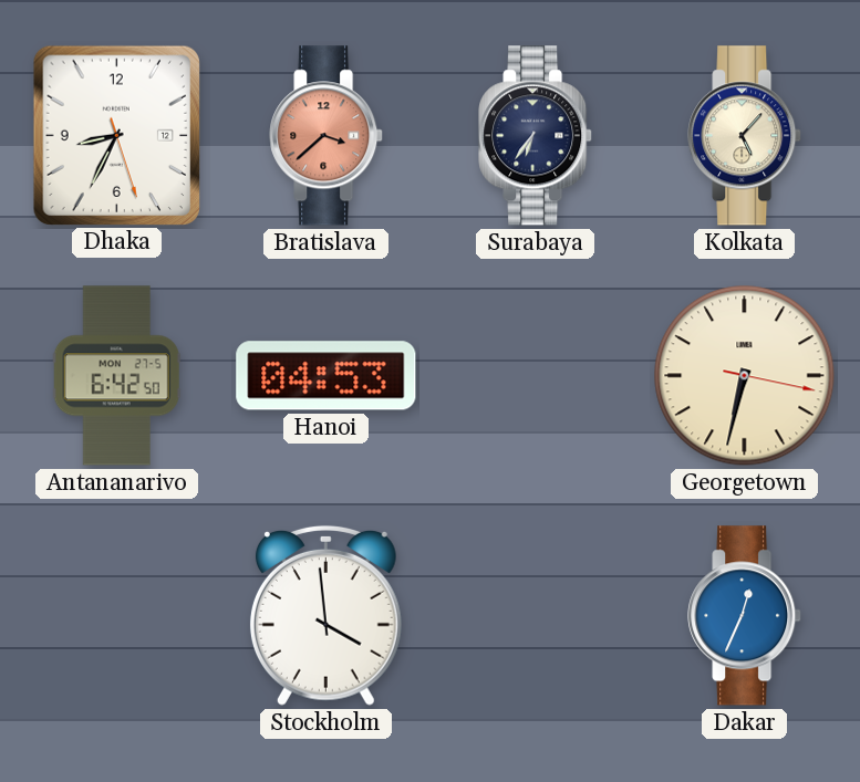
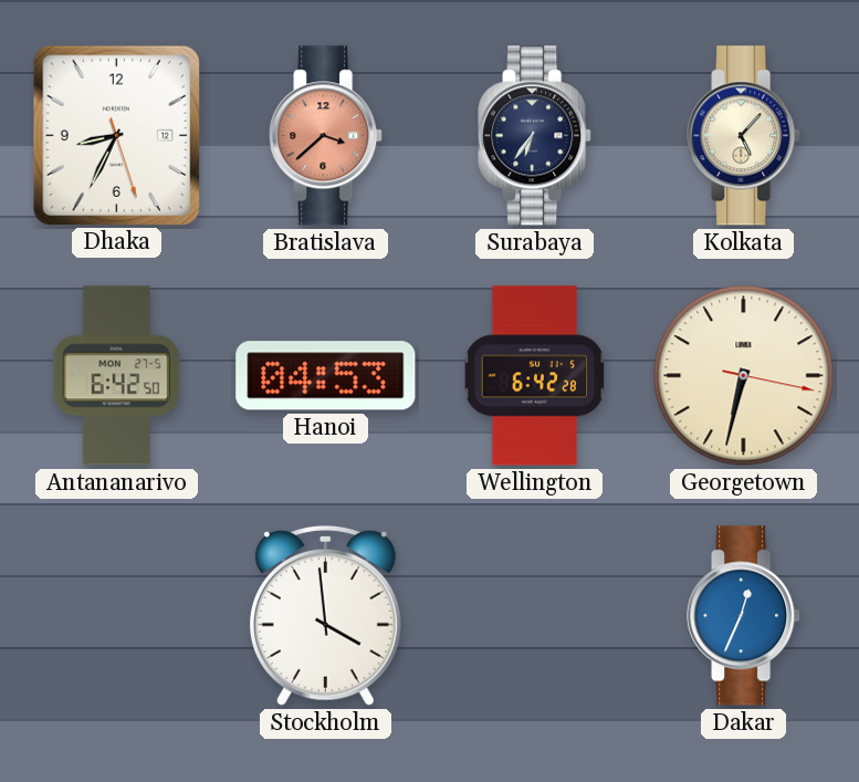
Wellington: none -> 6:42 (535, 376)
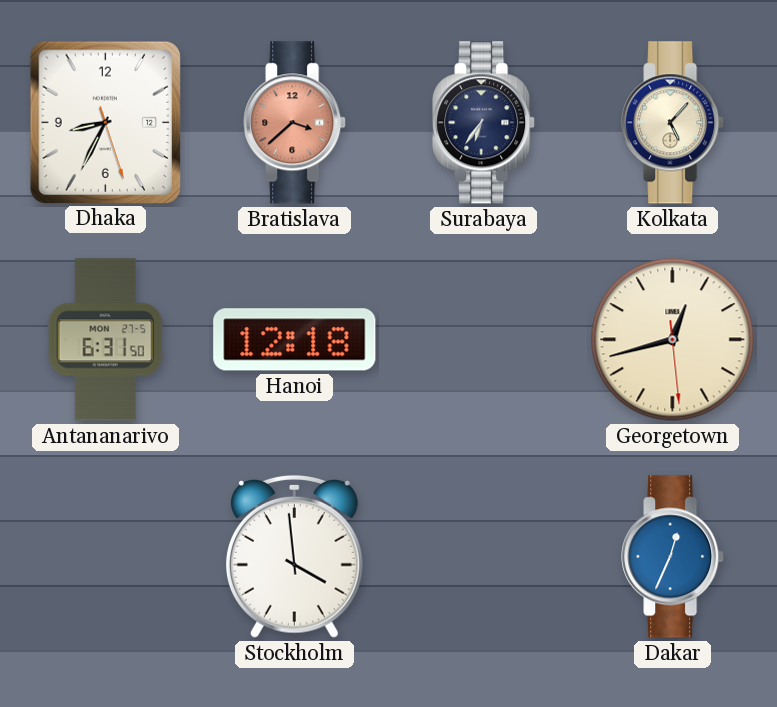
Antananarivo: 6:42 -> 6:31 (105, 340)
Hanoi: 04:53 -> 12:18 (295, 340)
Wellington: 6:42 -> none (535, 376)
Georgetown: 6:32 -> 12:42 (673, 340)
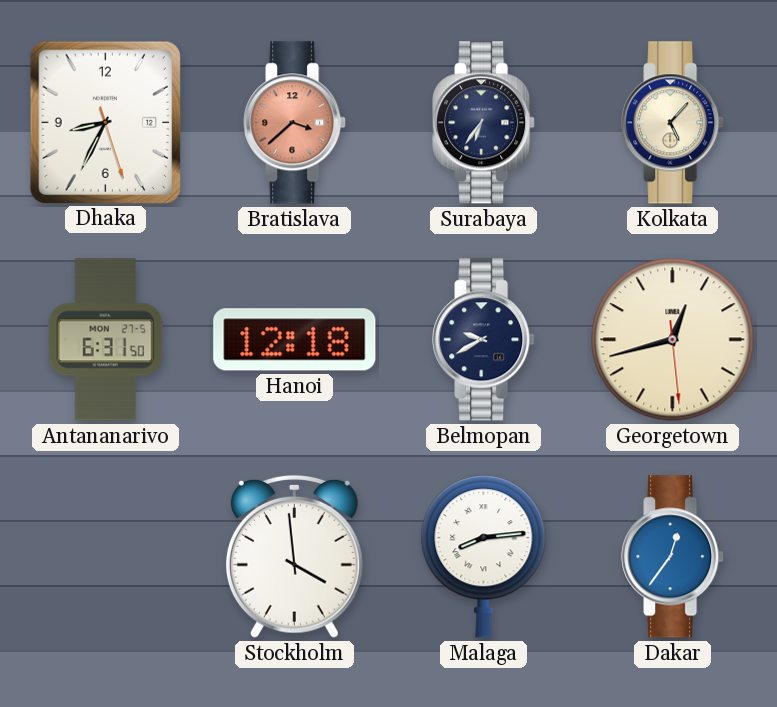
Belmopan: none -> 9:40 (484, 340)
Malaga: none -> 8:14 (484, 557)
Dakar: 12:34 -> 12:36 (673, 557)
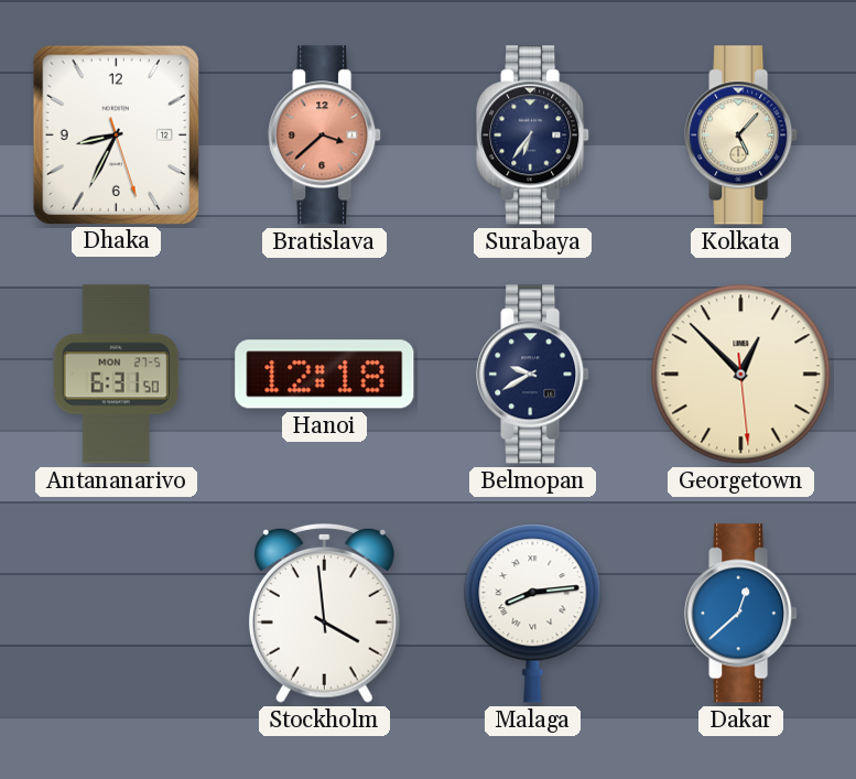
Georgetown: 12:42 -> 12:52 (741, 375)
Dakar: 12:36 -> 12:38 (741, 614)
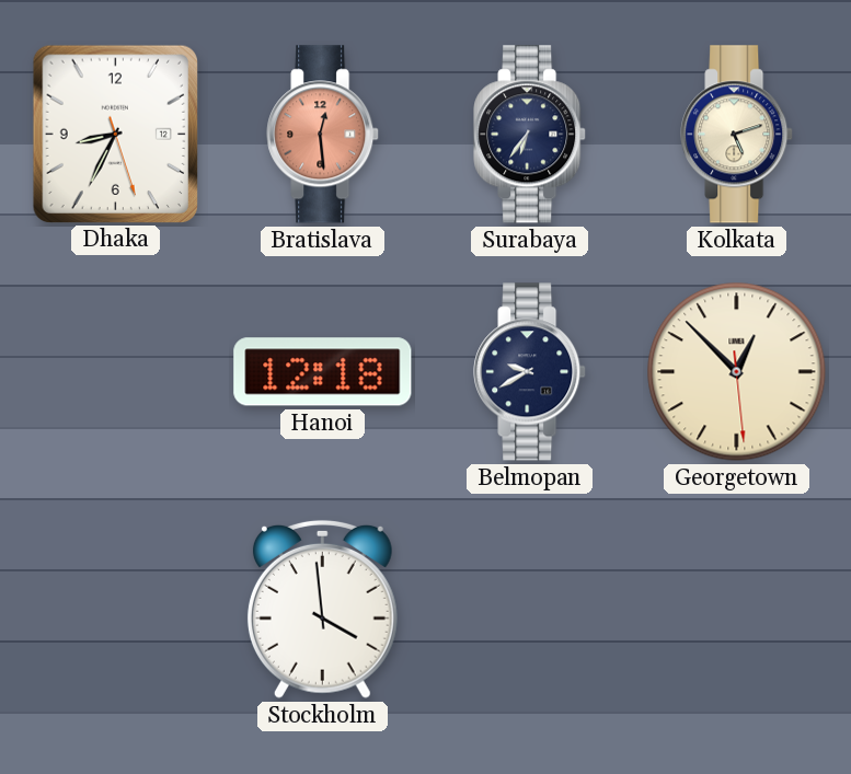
Bratislava: 3:38 -> 12:29 (323, 135)
Kolkata: 5:07 -> 5:12 (737, 135)
Antananarivo: 6:31 -> none (116, 375)
Malaga: 8:14 -> none (533, 614)
Dakar: 12:38 -> none (741, 614)
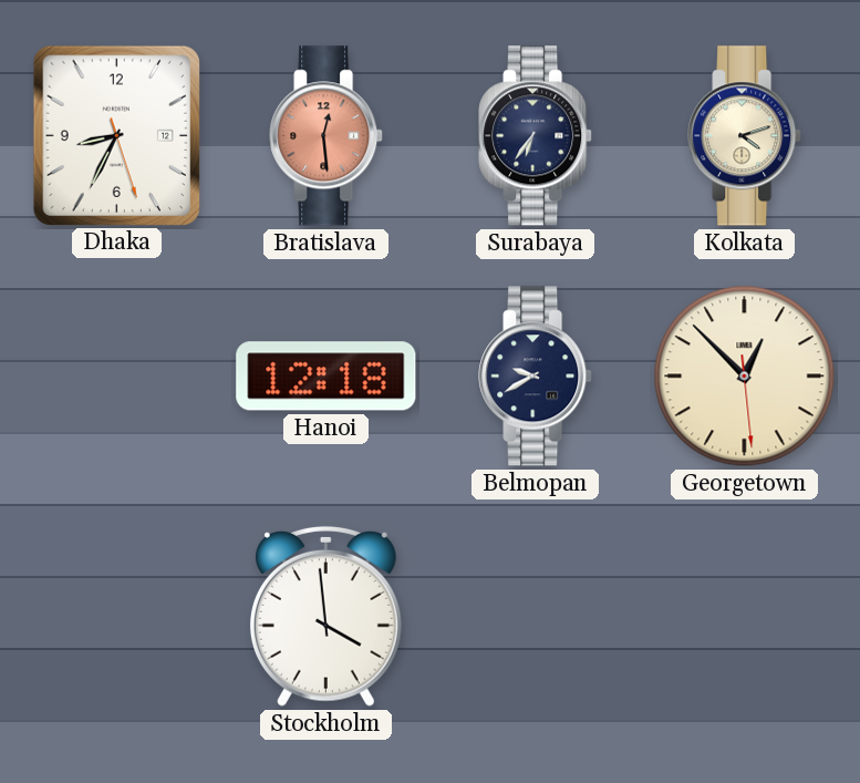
Kolkata: 5:12 -> 4:12 (745, 136)
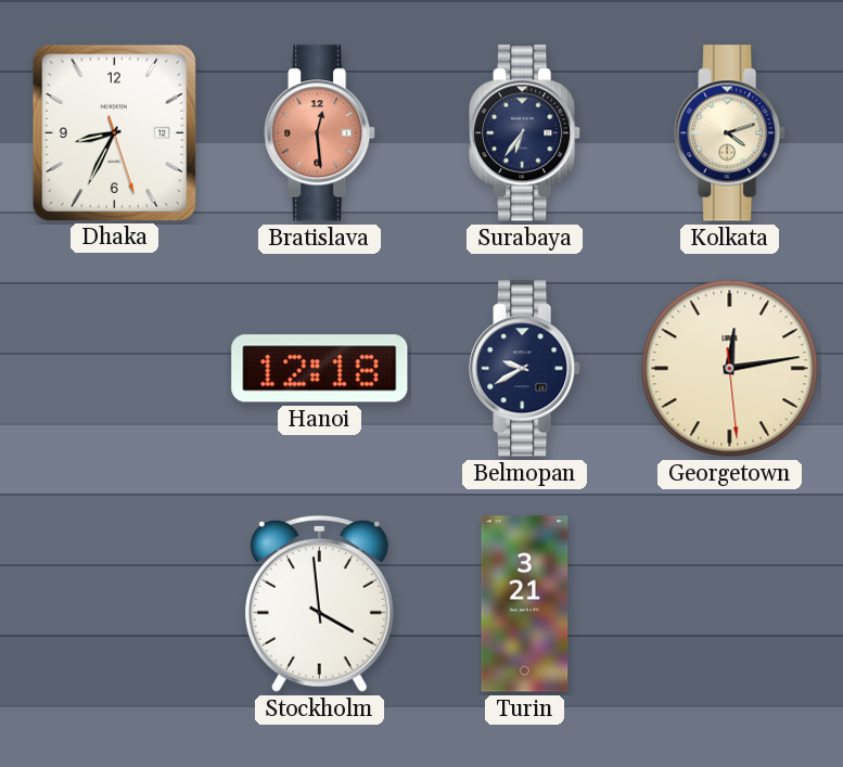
Georgetown: 12:52 -> 12:13 (730, 369)
Turin: none -> 3:21 (525, 604)
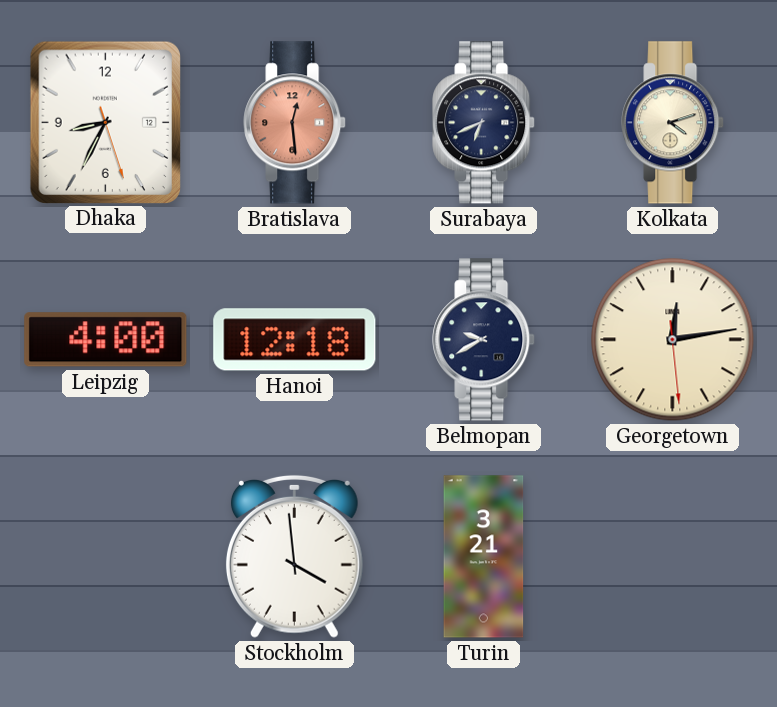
Surabaya: 6:36 -> 6:41 (484, 123)
Leipzig: none -> 4:00 (106, 340)
